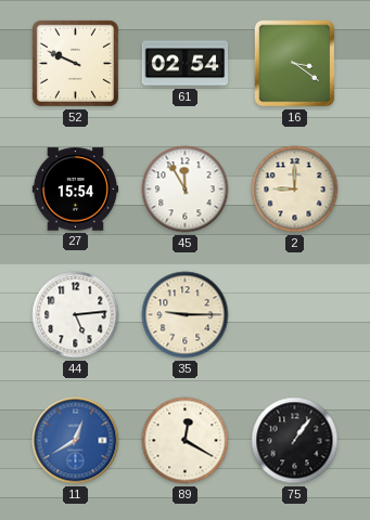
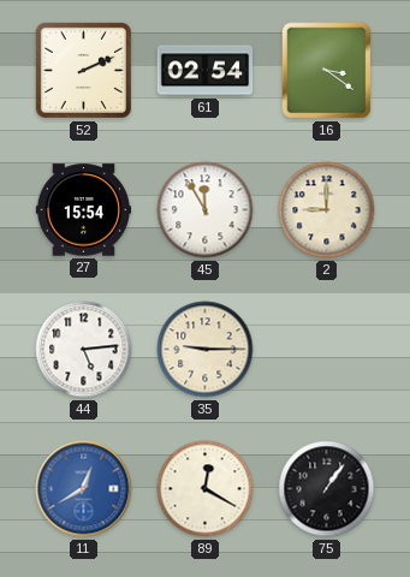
52: 9:49 -> 2:11 (83, 70)
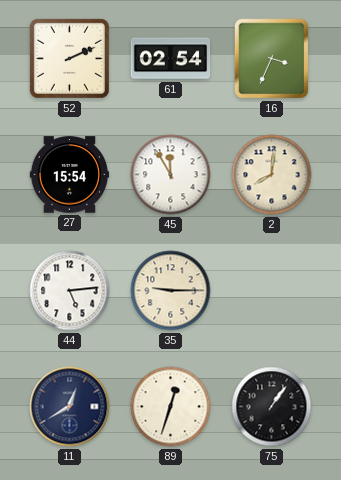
16: 3:21 -> 3:34 (272, 59)
2: 9:00 -> 8:01 (272, 175)
11 dial: blue -> navy (70, 407)
89: 12:20 -> 12:33 (171, 407)
